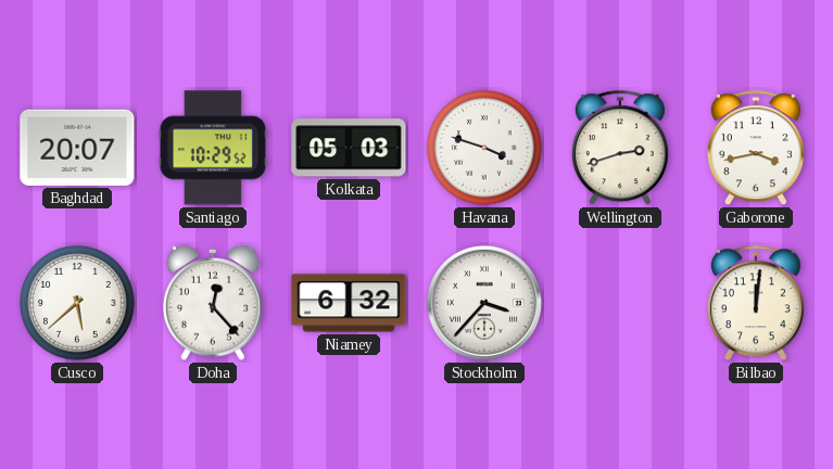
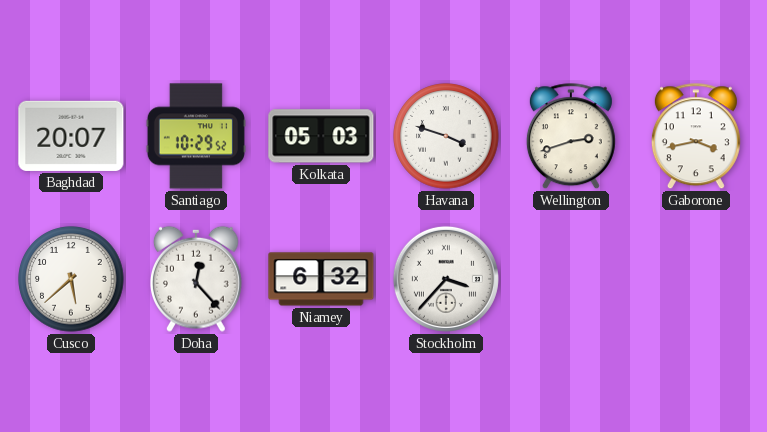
Bilbao: 12:01 -> none (756, 304)
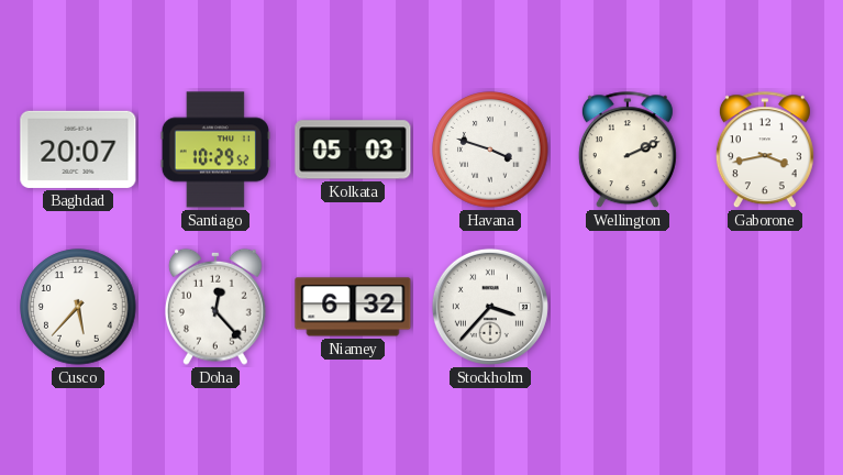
Wellington: 2:42 -> 2:11 (628, 151)
Cusco: 5:38 -> 5:37 (78, 307)
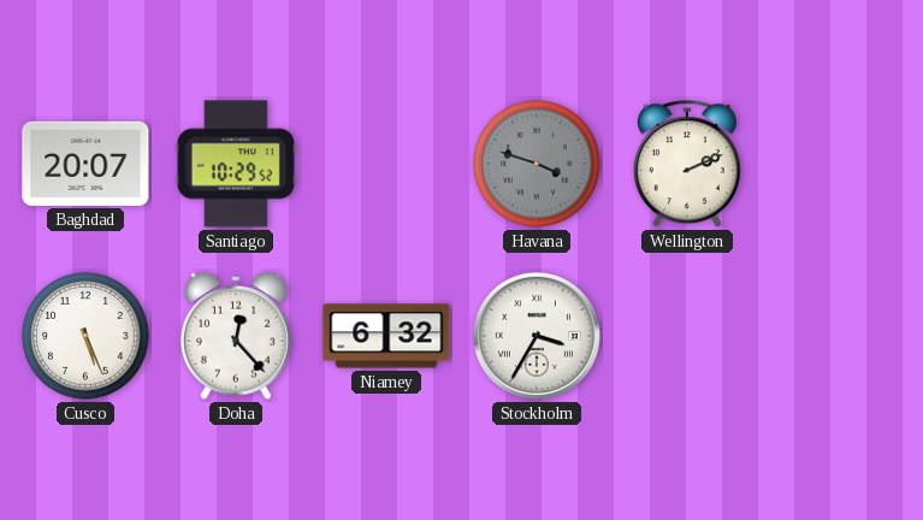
Kolkata: 05:03 -> none (353, 150)
Havana dial: white -> grey (537, 164)
Gaborone: 3:43 -> none (765, 151)
Cusco: 5:37 -> 5:26 (85, 336)
Stockholm: 3:37 -> 3:35 (537, 336)
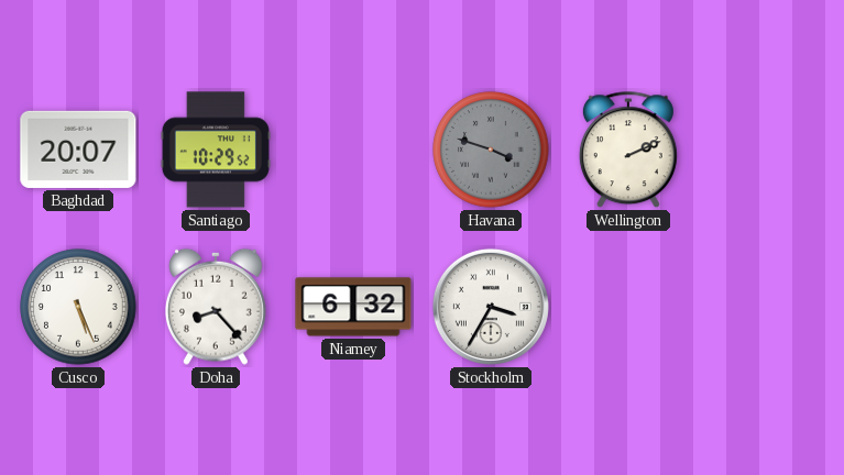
Doha: 12:23 -> 8:23 (217, 307)
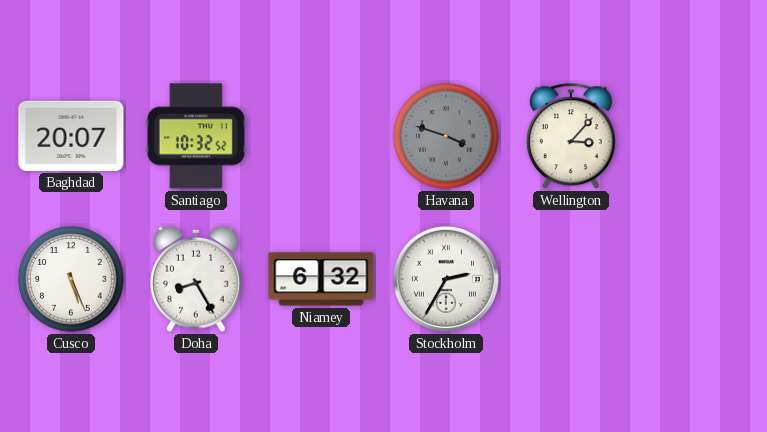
Santiago: 10:29 -> 10:32 (196, 136)
Wellington: 2:11 -> 3:07 (571, 137)
Doha: 8:23 -> 8:25 (197, 279)
Stockholm: 3:35 -> 2:35 (446, 279)
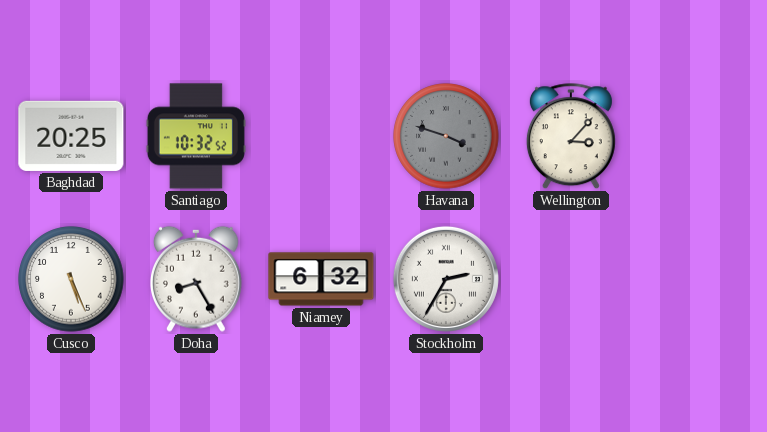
Baghdad: 20:07 -> 20:25 (71, 136)
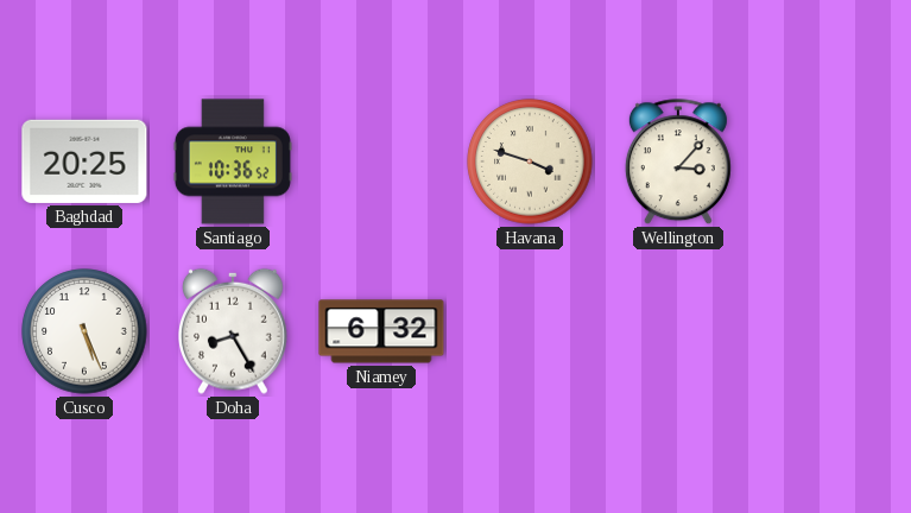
Santiago: 10:32 -> 10:36 (233, 161)
Havana dial: grey -> cream (530, 161)
Stockholm: 2:35 -> none (446, 279)
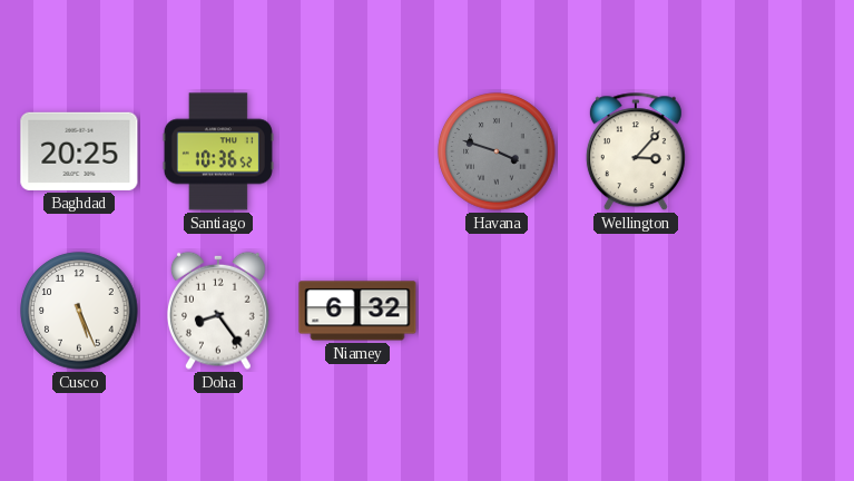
Havana dial: cream -> grey (497, 151)
Doha: 8:25 -> 8:24 (219, 311)
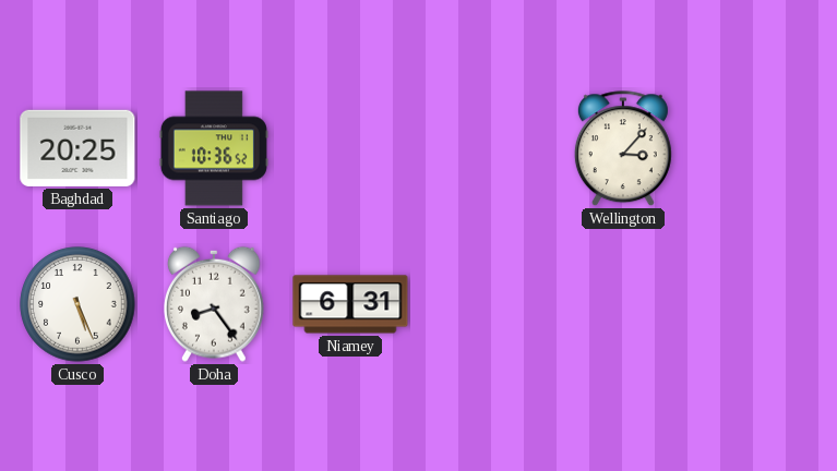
Havana: 3:48 -> none (497, 151)
Niamey: 6:32 -> 6:31 (350, 304)
